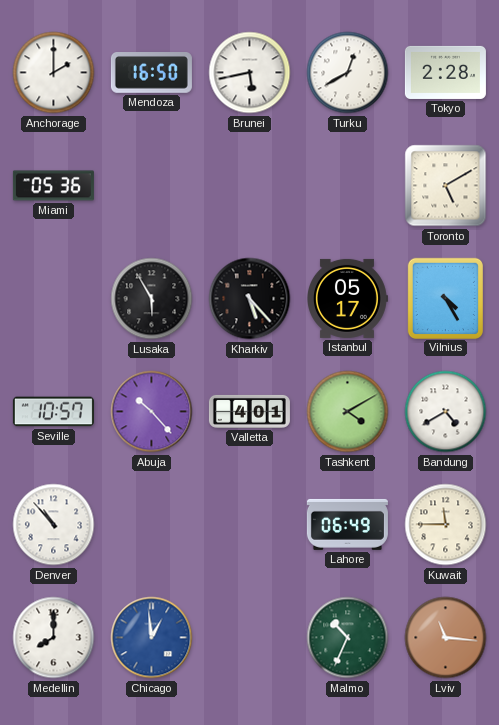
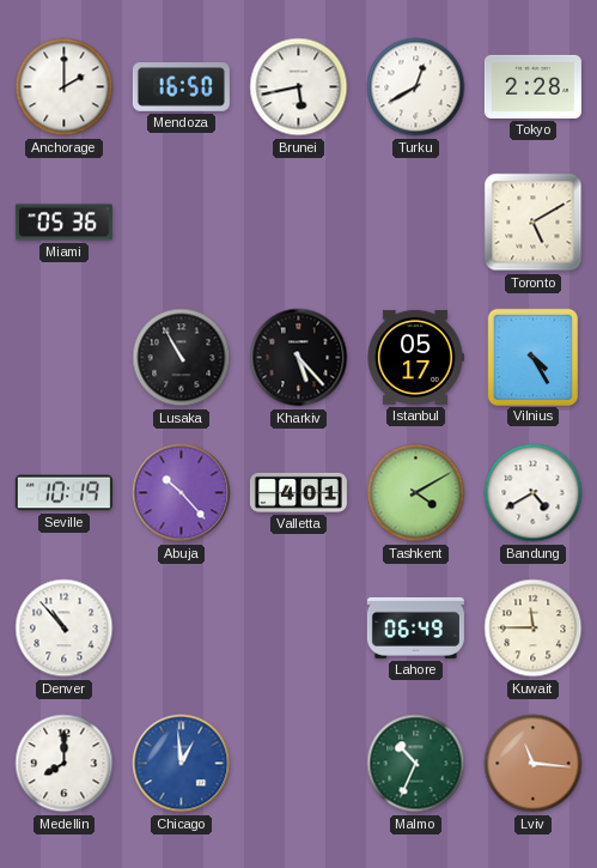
Lusaka: 5:55 -> 10:55 (182, 358)
Seville: 10:57 -> 10:19 (63, 493)
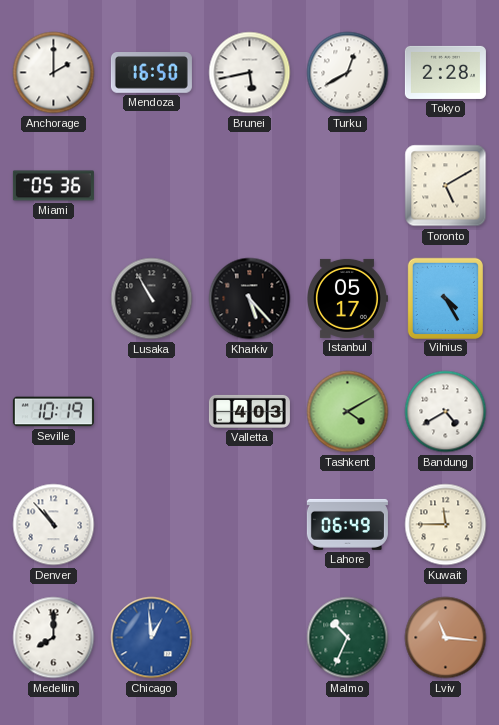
Abuja: 10:23 -> none (182, 493)
Valletta: 4:01 -> 4:03 (249, 411)
